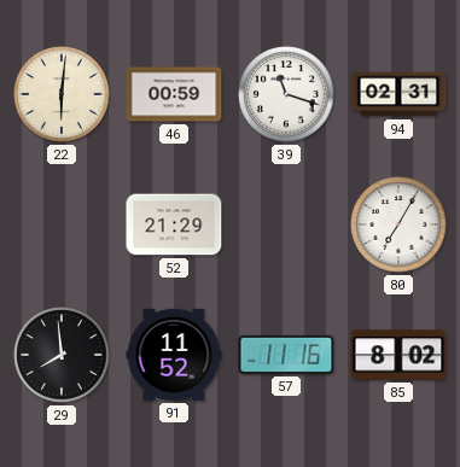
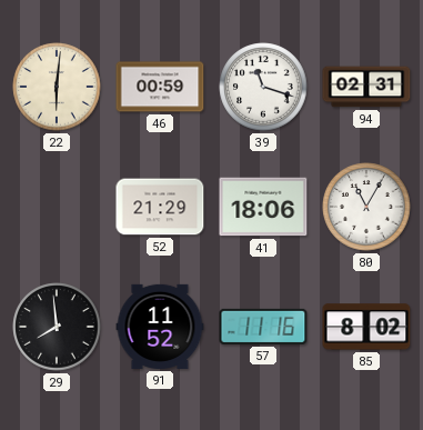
41: none -> 18:06 (263, 207)
80: 7:05 -> 11:05 (366, 207)
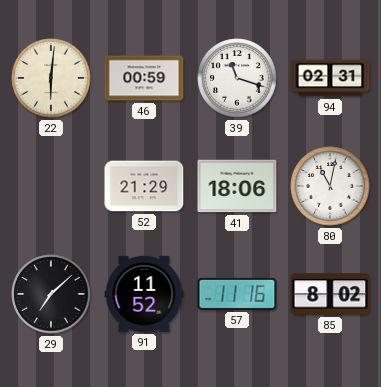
80: 11:05 -> 11:02 (330, 186)
29: 7:59 -> 7:08 (51, 294)
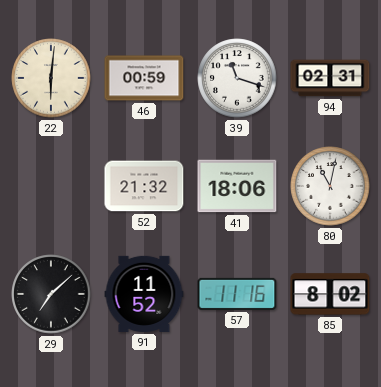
52: 21:29 -> 21:32 (144, 186)
